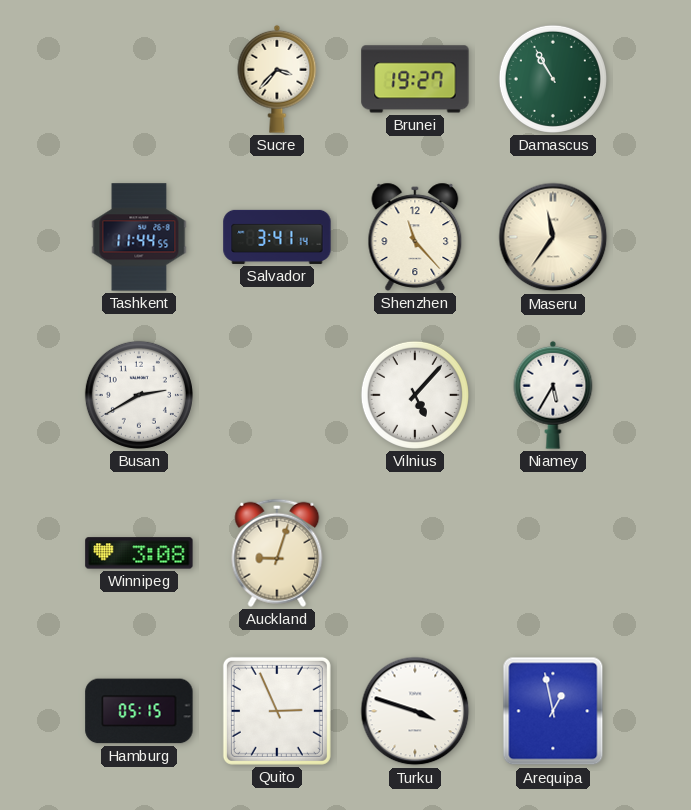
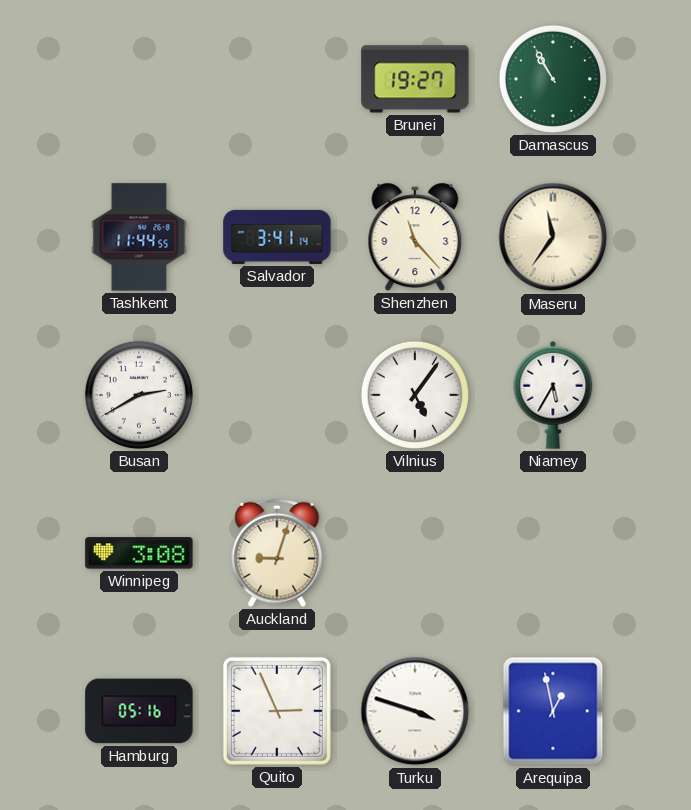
Sucre: 3:37 -> none (277, 79)
Vilnius: 5:07 -> 5:06 (415, 395)
Hamburg: 05:15 -> 05:16 (139, 711)
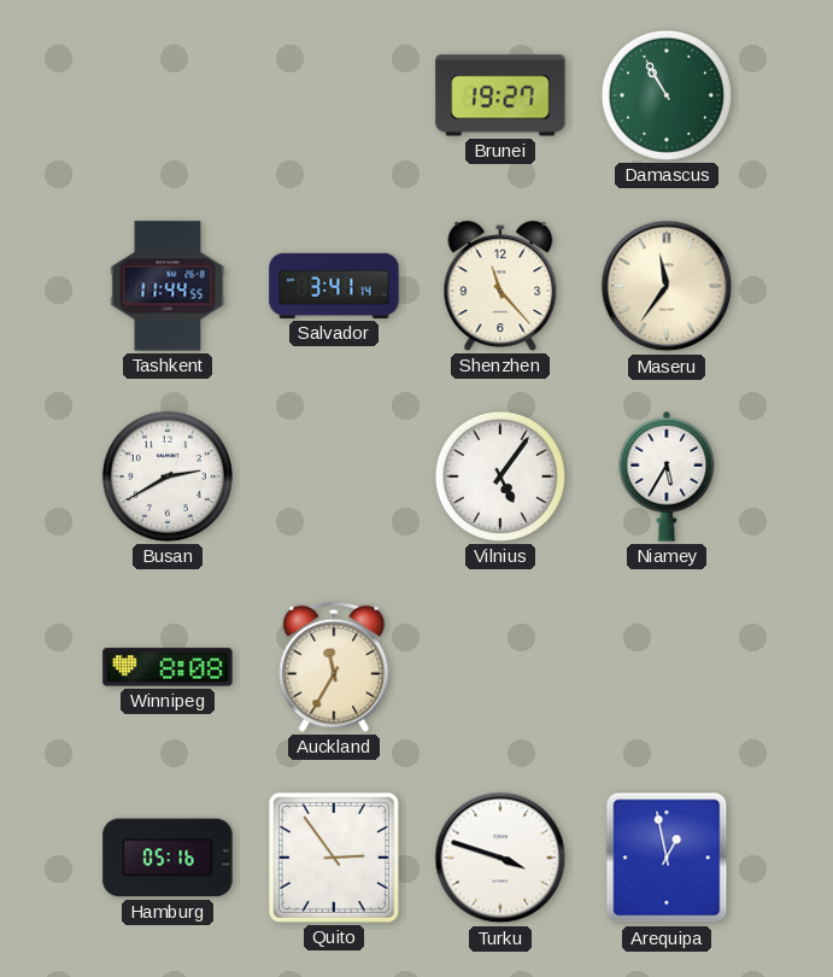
Winnipeg: 3:08 -> 8:08 (168, 667)
Auckland: 9:03 -> 11:35 (334, 667)
Quito: 2:56 -> 2:54 (334, 858)
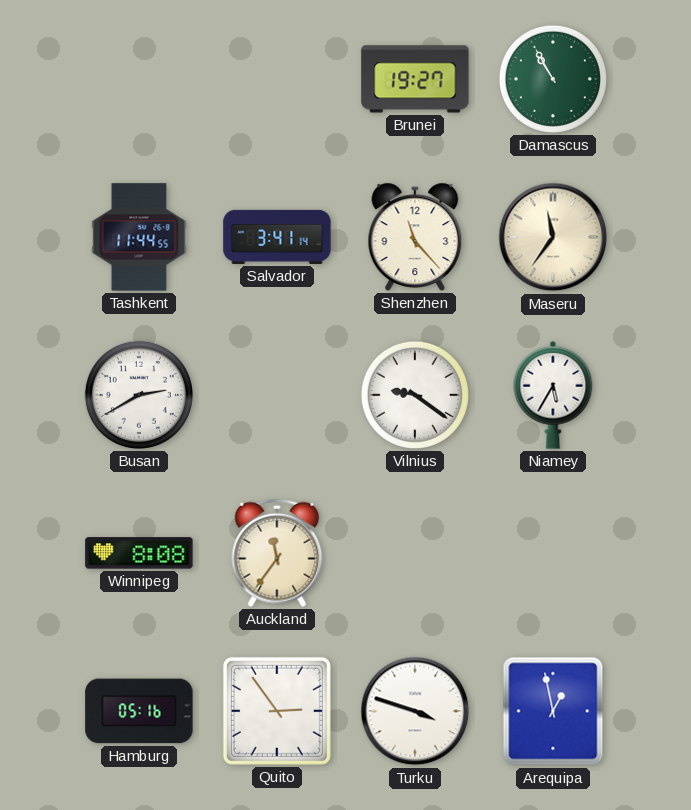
Vilnius: 5:06 -> 9:21 (415, 395)
Auckland: 11:35 -> 11:36 (277, 553)
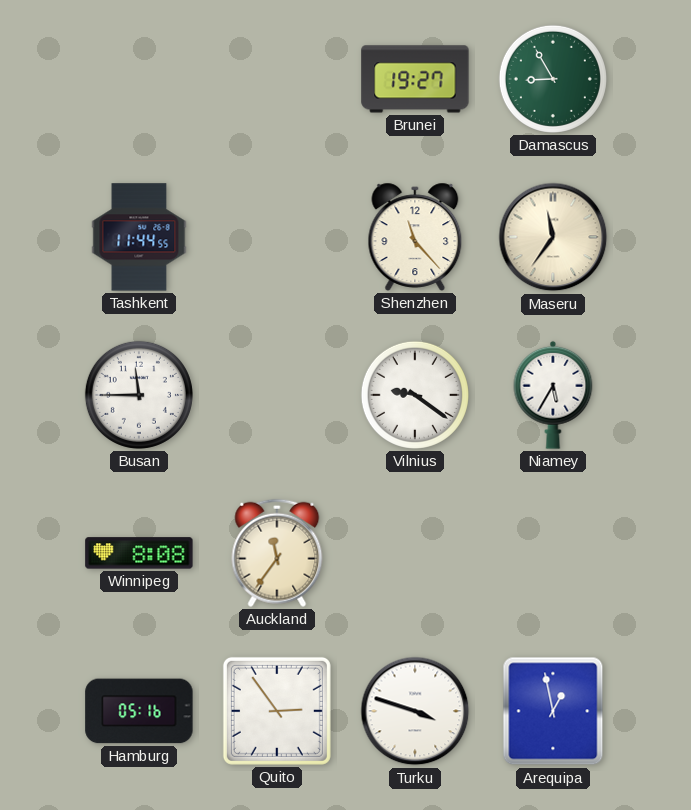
Damascus: 10:55 -> 8:55 (553, 79)
Salvador: 3:41 -> none (277, 237)
Busan: 2:40 -> 11:45 (139, 395)
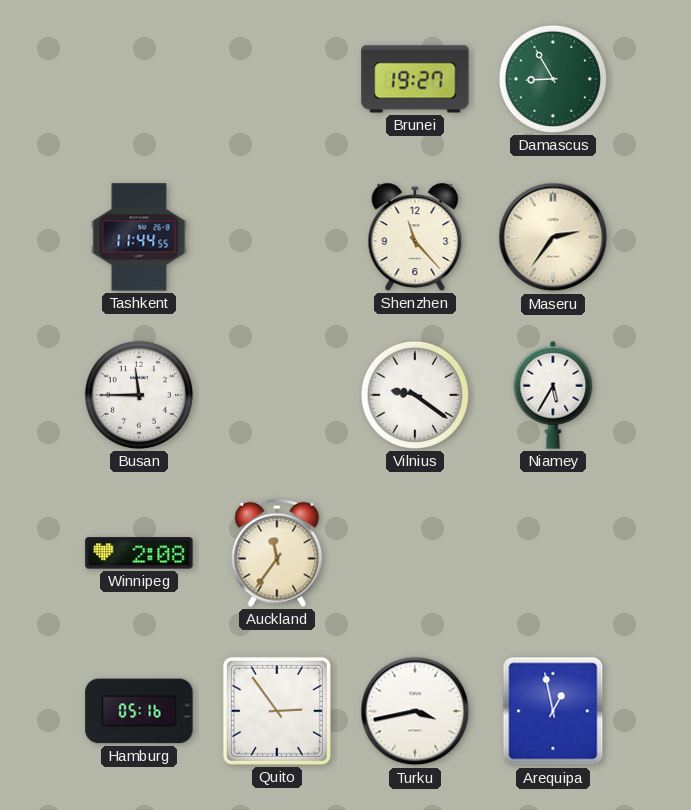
Maseru: 11:36 -> 2:36 (553, 237)
Winnipeg: 8:08 -> 2:08 (139, 553)
Turku: 3:48 -> 3:43 (415, 711)
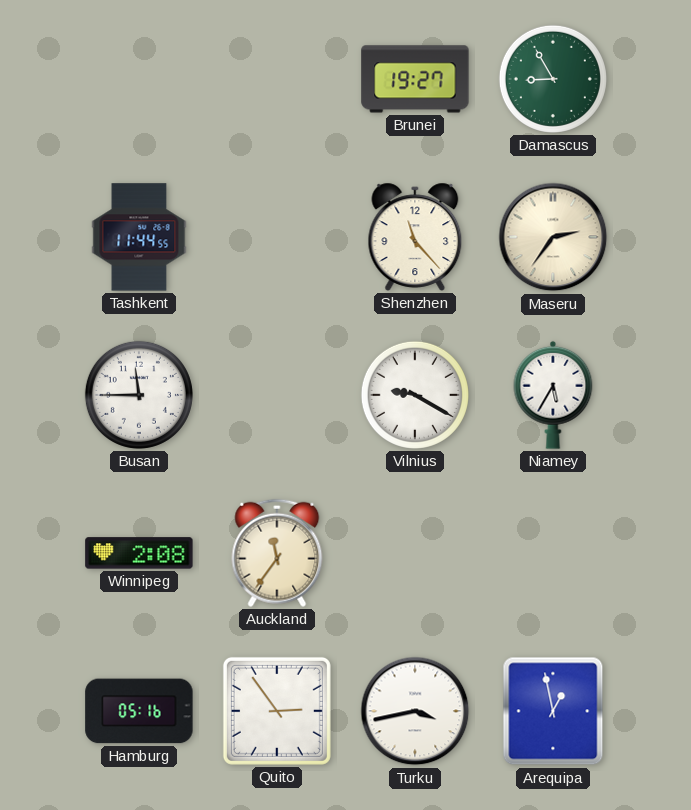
Vilnius: 9:21 -> 9:20 (415, 395)
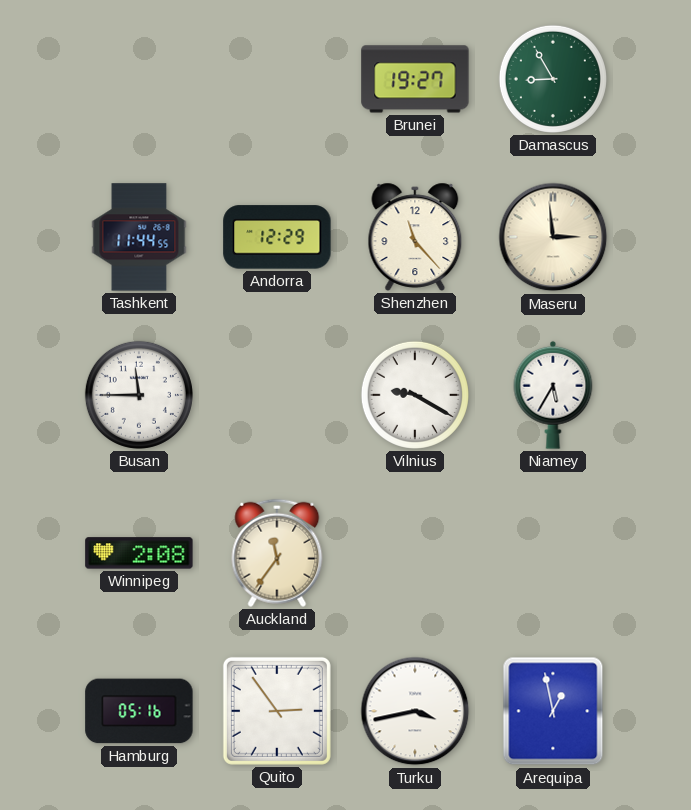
Andorra: none -> 12:29 (277, 237)
Maseru: 2:36 -> 2:59 (553, 237)
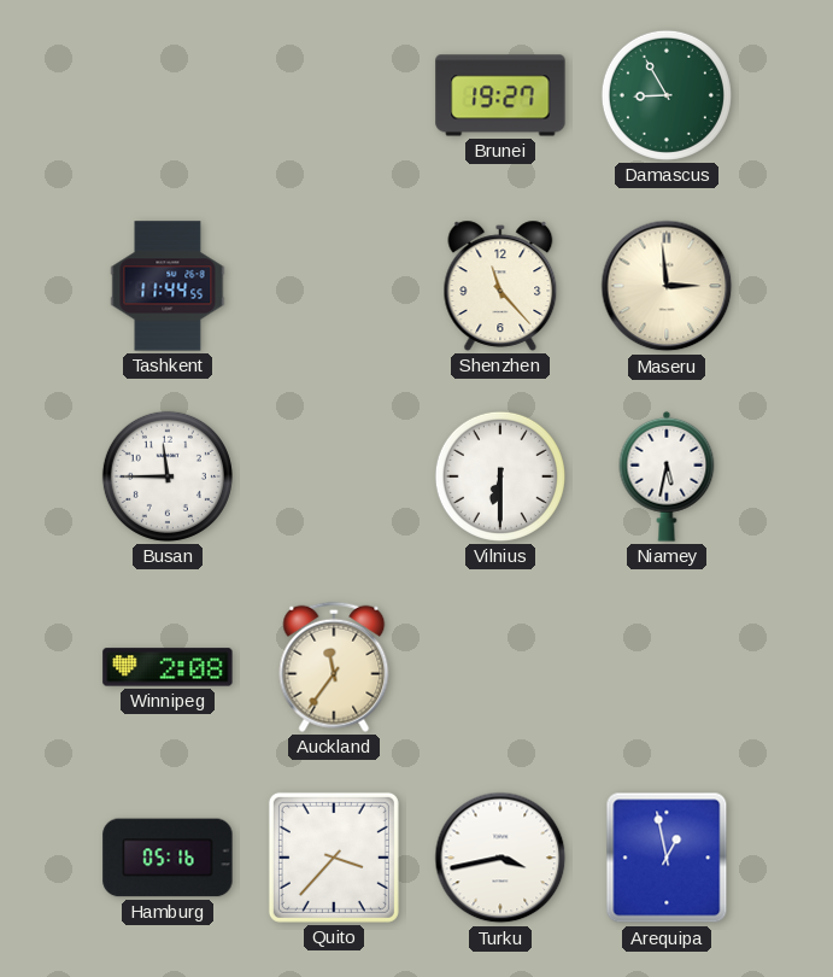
Andorra: 12:29 -> none (277, 237)
Vilnius: 9:20 -> 6:30 (500, 476)
Niamey: 5:35 -> 5:32 (667, 476)
Quito: 2:54 -> 3:37 (334, 858)
